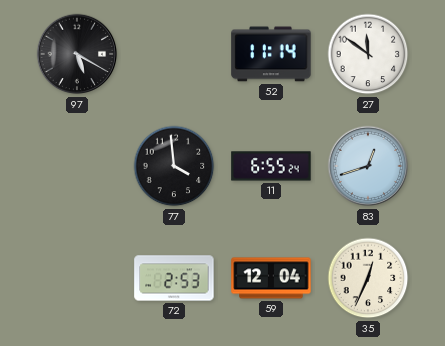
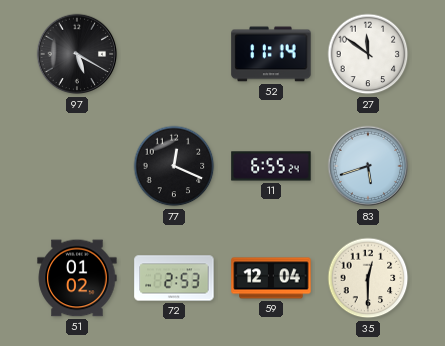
77: 3:59 -> 12:19 (174, 166)
83: 12:42 -> 5:42 (368, 166)
51: none -> 01:02 (77, 278)
35: 12:34 -> 12:30 (368, 278)
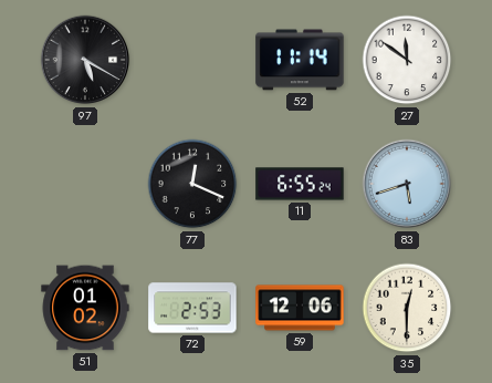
59: 12:04 -> 12:06 (300, 308)
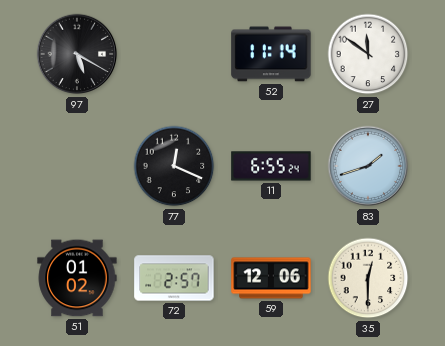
83: 5:42 -> 1:42 (368, 166)
72: 2:53 -> 2:57 (174, 278)
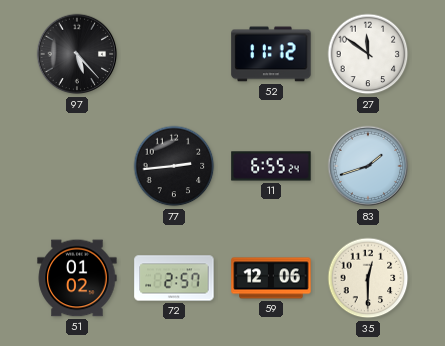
97: 5:20 -> 5:23 (77, 54)
52: 11:14 -> 11:12 (271, 54)
77: 12:19 -> 2:44 (174, 166)
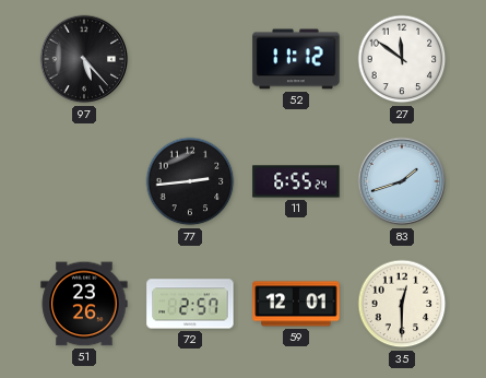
51: 01:02 -> 23:26 (84, 304)
59: 12:06 -> 12:01 (296, 304)
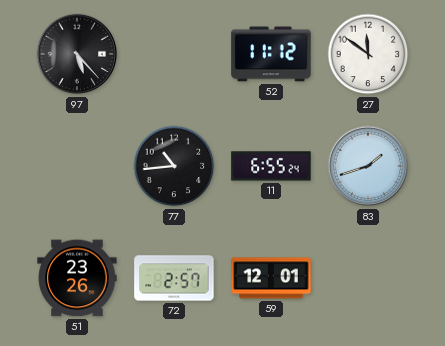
77: 2:44 -> 10:44 (174, 166)
35: 12:30 -> none (402, 304)
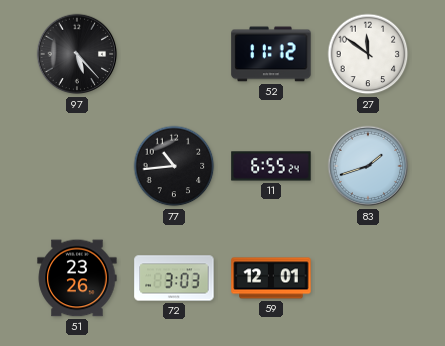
72: 2:57 -> 3:03 (174, 278)
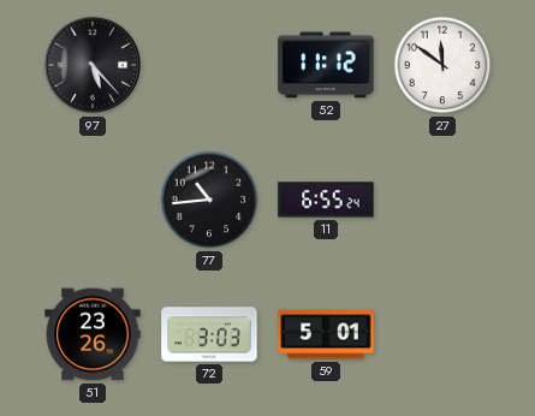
83: 1:42 -> none (368, 166)
59: 12:01 -> 5:01 (326, 334)
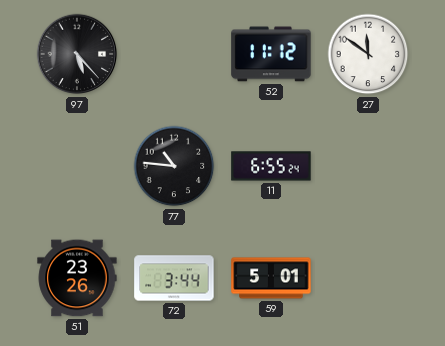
77: 10:44 -> 10:46 (174, 166)
72: 3:03 -> 3:44 (174, 278)
